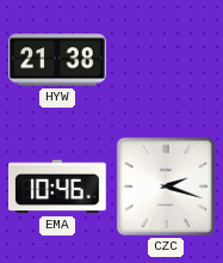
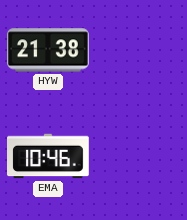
CZC: 2:18 -> none (166, 186)
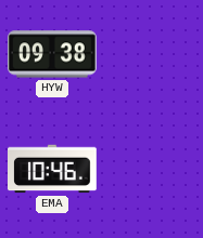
HYW: 21:38 -> 09:38 (53, 54)
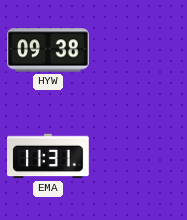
EMA: 10:46 -> 11:31 (49, 156)
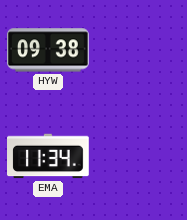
EMA: 11:31 -> 11:34 (49, 156)
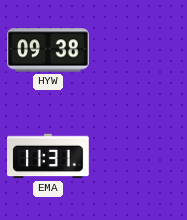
EMA: 11:34 -> 11:31 (49, 156)
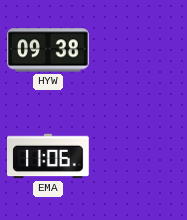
EMA: 11:31 -> 11:06 (49, 156)
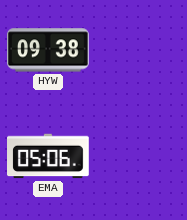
EMA: 11:06 -> 05:06 (49, 156)
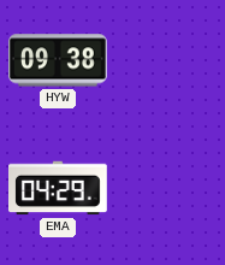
EMA: 05:06 -> 04:29 (59, 188)
